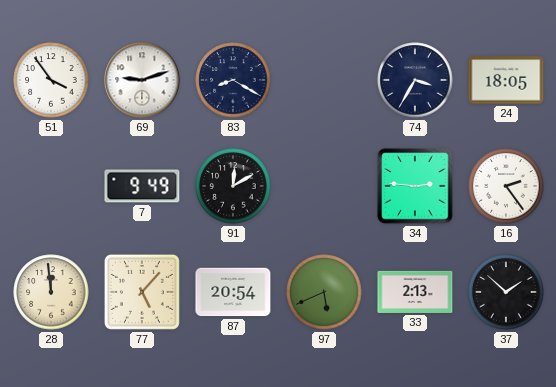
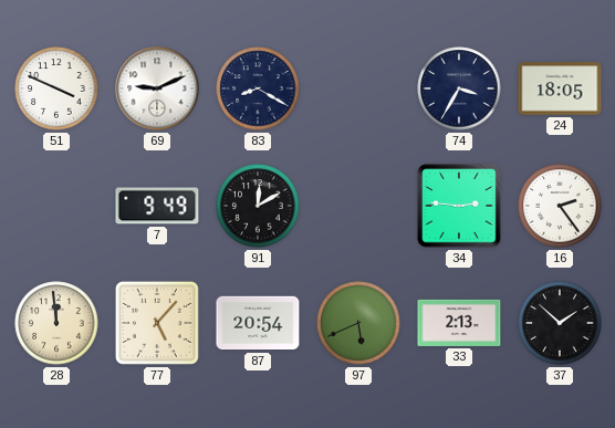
51: 3:54 -> 3:49 (56, 88)
69: 9:12 -> 9:11 (157, 88)
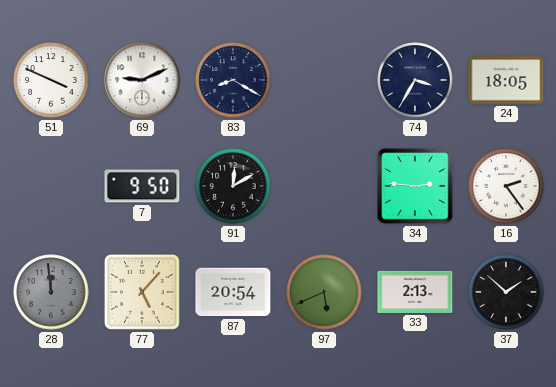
7: 9:49 -> 9:50 (142, 186)
28 dial: cream -> grey (51, 292)
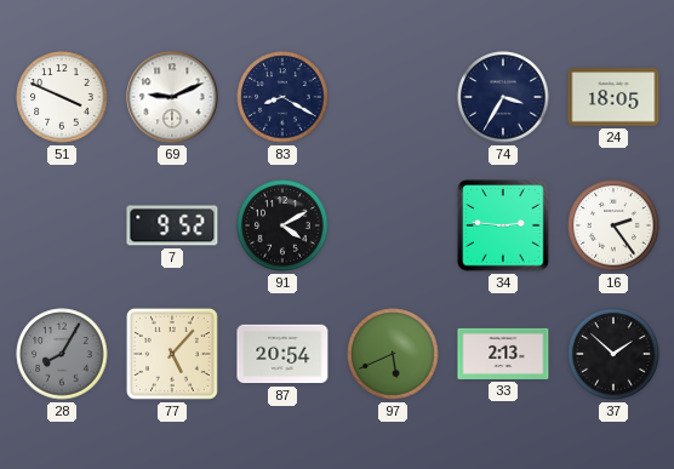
7: 9:50 -> 9:52 (172, 225)
91: 12:10 -> 4:10 (282, 225)
28: 11:59 -> 8:05 (62, 354)
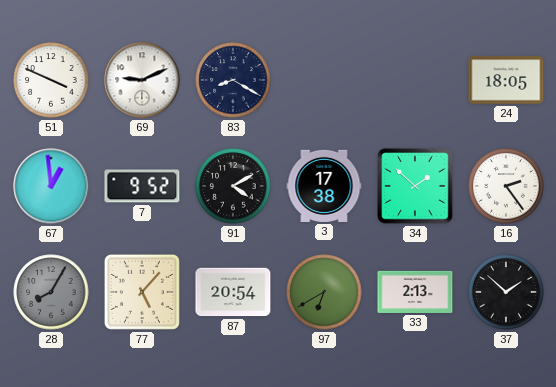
74: 3:35 -> none (503, 97)
67: none -> 12:59 (51, 186)
3: none -> 17:38 (324, 186)
34: 2:46 -> 1:52 (415, 186)
97: 5:41 -> 6:40 (324, 292)
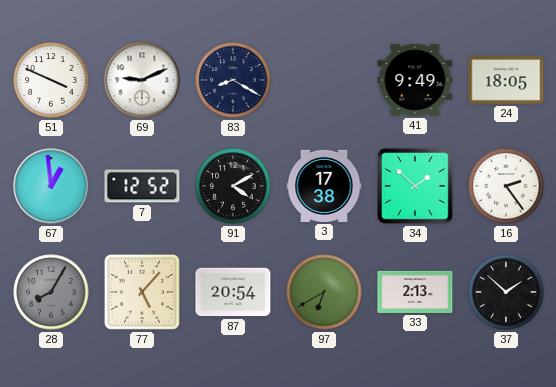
41: none -> 9:49 (415, 80)
7: 9:52 -> 12:52 (142, 186)
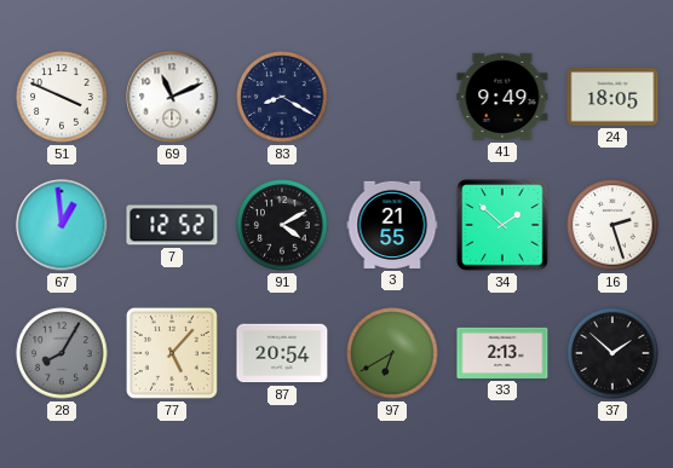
69: 9:11 -> 11:11 (172, 97)
3: 17:38 -> 21:55 (392, 225)
16: 2:24 -> 2:27 (612, 225)
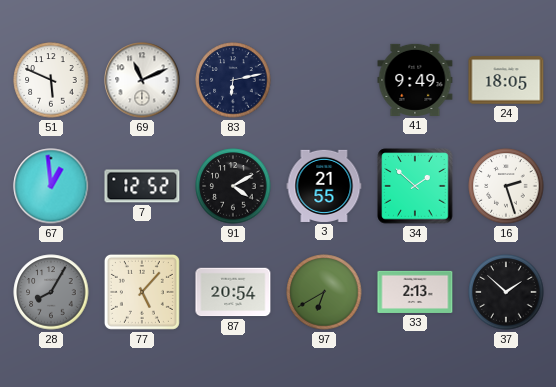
51: 3:49 -> 5:49 (51, 80)
83: 8:20 -> 6:13 (233, 80)
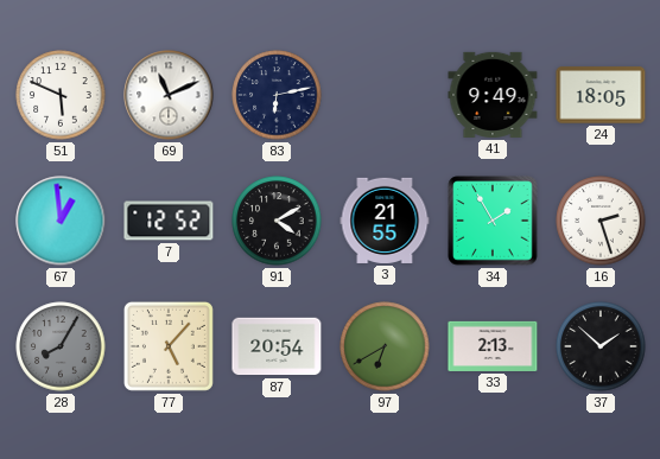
34: 1:52 -> 1:55 (493, 221)
